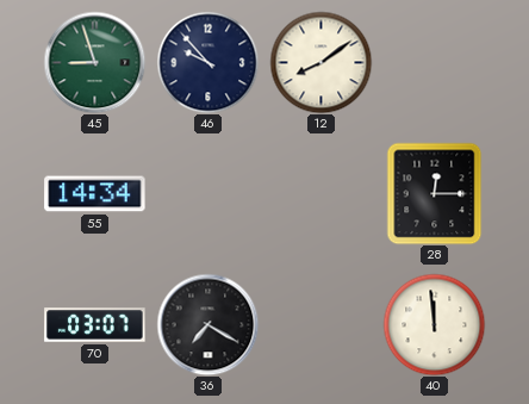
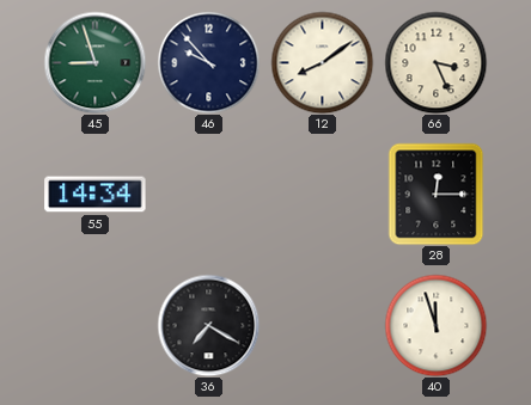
66: none -> 3:26 (435, 62)
70: 03:07 -> none (95, 325)
40: 11:59 -> 11:57 (435, 325)
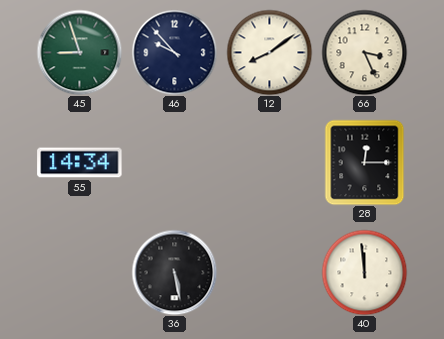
36: 7:20 -> 5:28 (174, 272)
40: 11:57 -> 11:59 (364, 272)
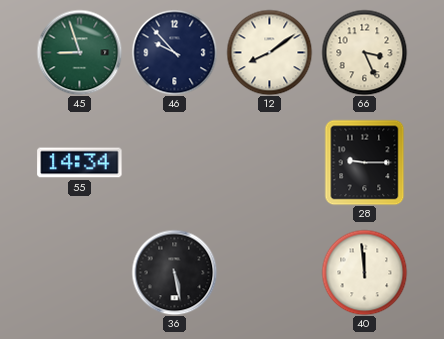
28: 12:15 -> 9:15 (365, 162)
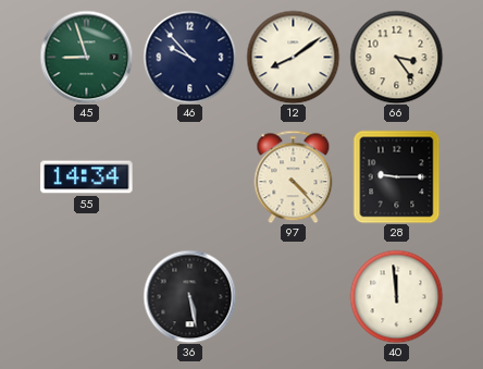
66: 3:26 -> 3:24 (396, 57)
97: none -> 4:23 (294, 176)
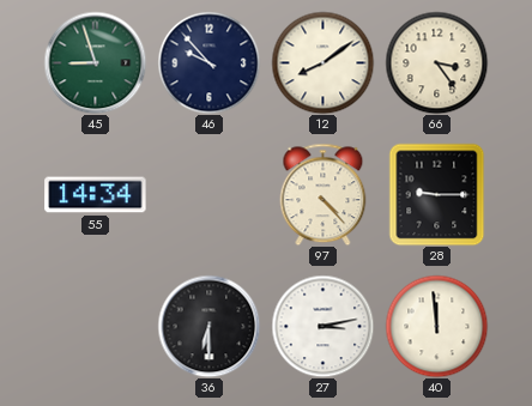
36: 5:28 -> 6:30 (208, 326)
27: none -> 3:13 (322, 326)
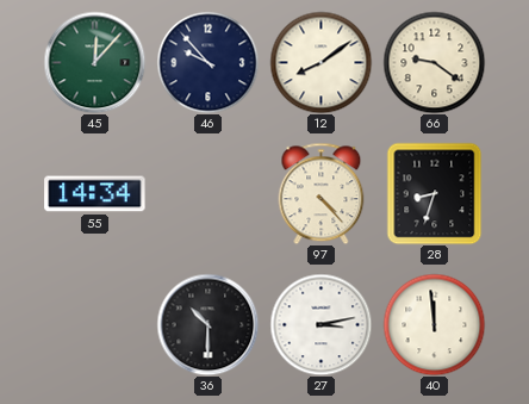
45: 8:57 -> 12:07 (94, 62)
66: 3:24 -> 9:21 (434, 62)
28: 9:15 -> 8:33 (435, 193)
36: 6:30 -> 10:30 (207, 324)
